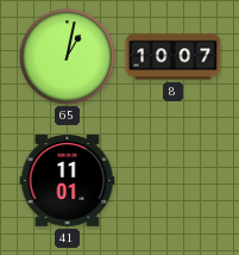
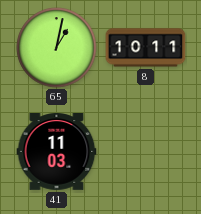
8: 10:07 -> 10:11 (146, 48)
41: 11:01 -> 11:03 (57, 152)
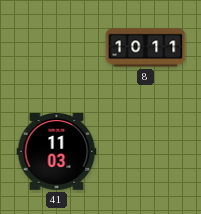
65: 1:02 -> none (57, 48)
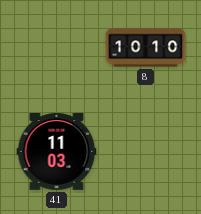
8: 10:11 -> 10:10 (146, 48)
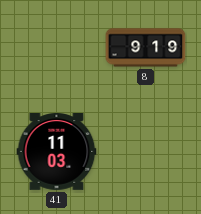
8: 10:10 -> 9:19 (146, 48)
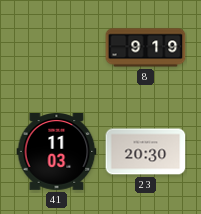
23: none -> 20:30 (146, 152)
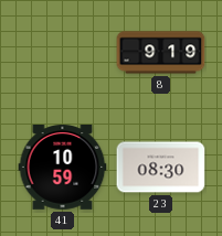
41: 11:03 -> 10:59 (63, 168)
23: 20:30 -> 08:30 (161, 168)
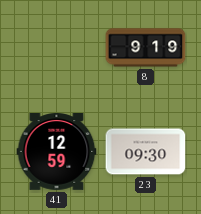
41: 10:59 -> 12:59 (57, 152)
23: 08:30 -> 09:30 (146, 152)
